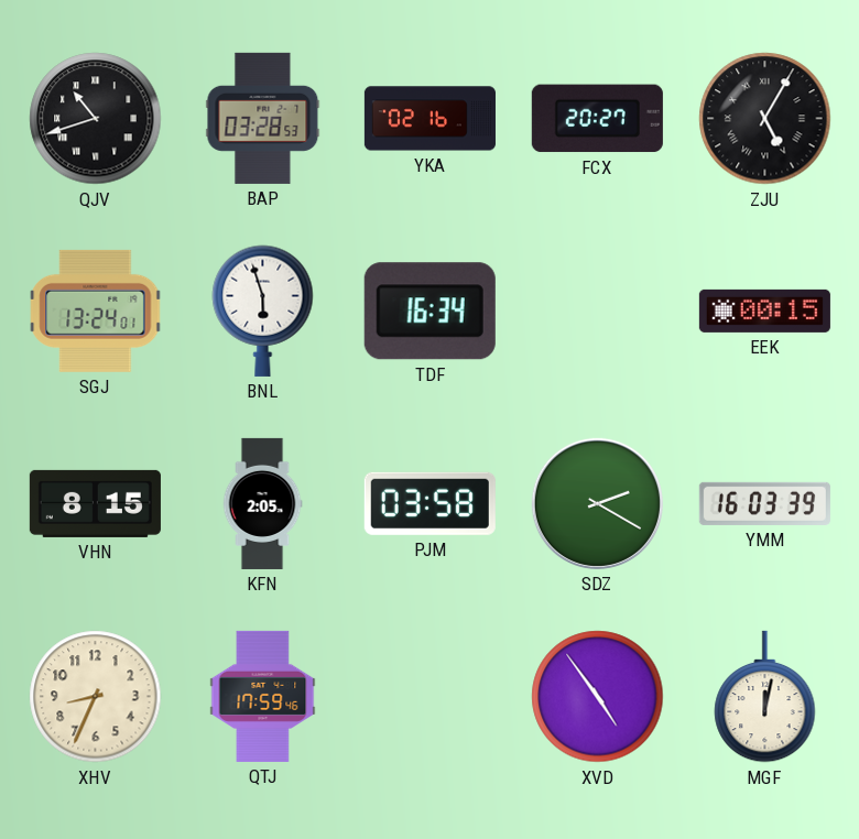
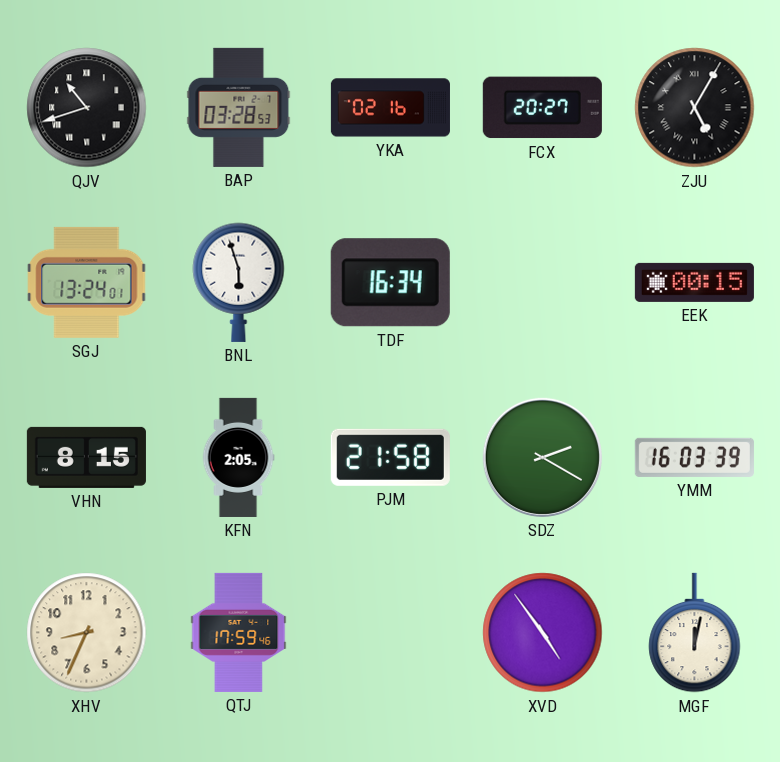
PJM: 03:58 -> 21:58 (390, 457)
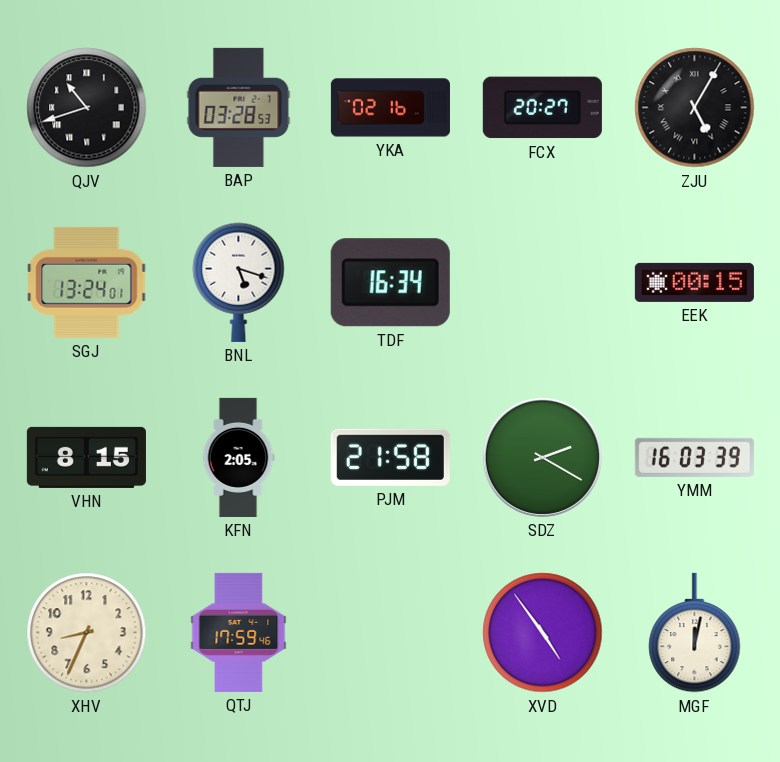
BNL: 5:57 -> 5:18 (239, 282)
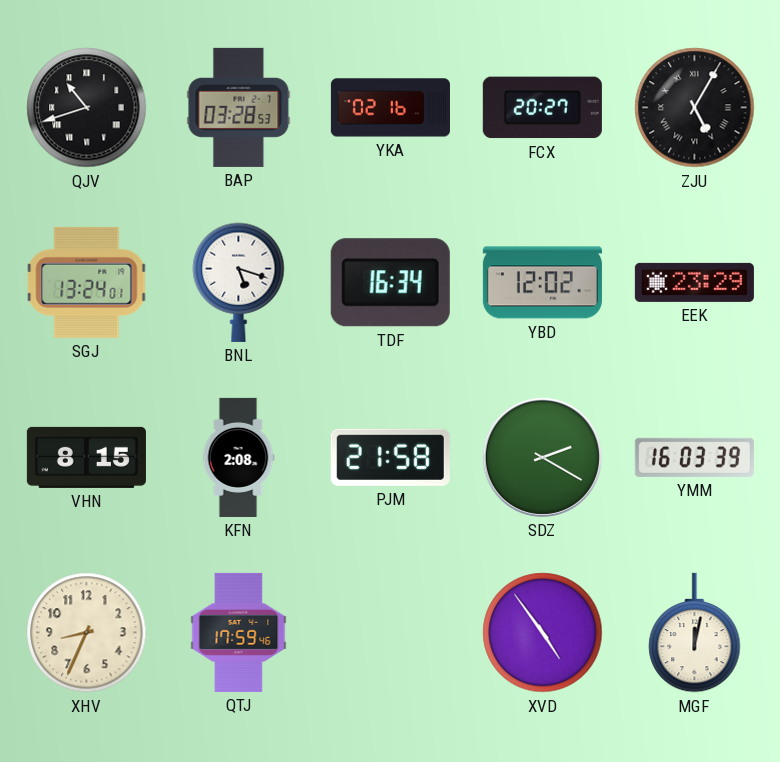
YBD: none -> 12:02 (542, 283)
EEK: 00:15 -> 23:29 (694, 282)
KFN: 2:05 -> 2:08 (238, 457)
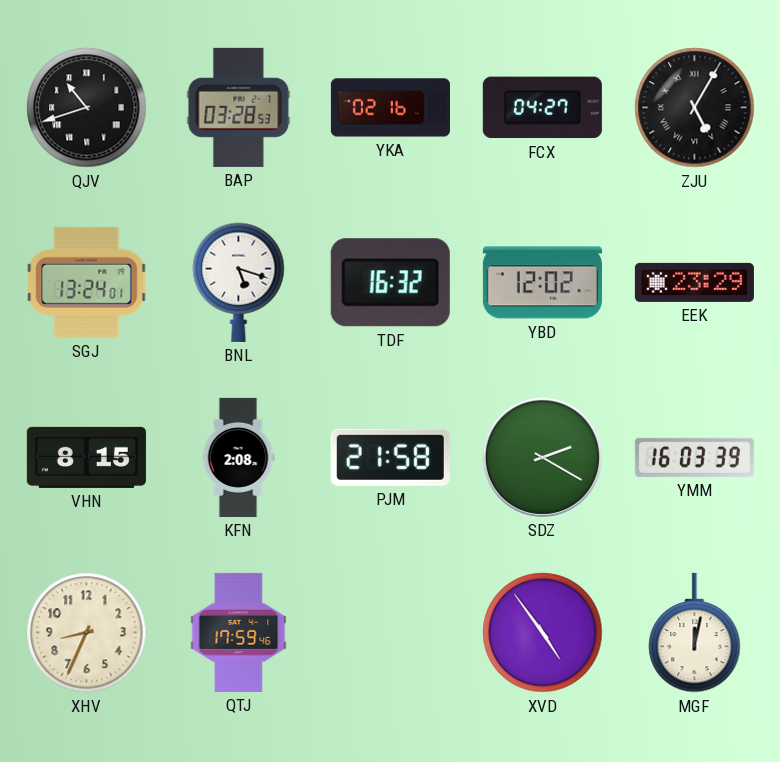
FCX: 20:27 -> 04:27 (542, 108)
TDF: 16:34 -> 16:32 (390, 283)
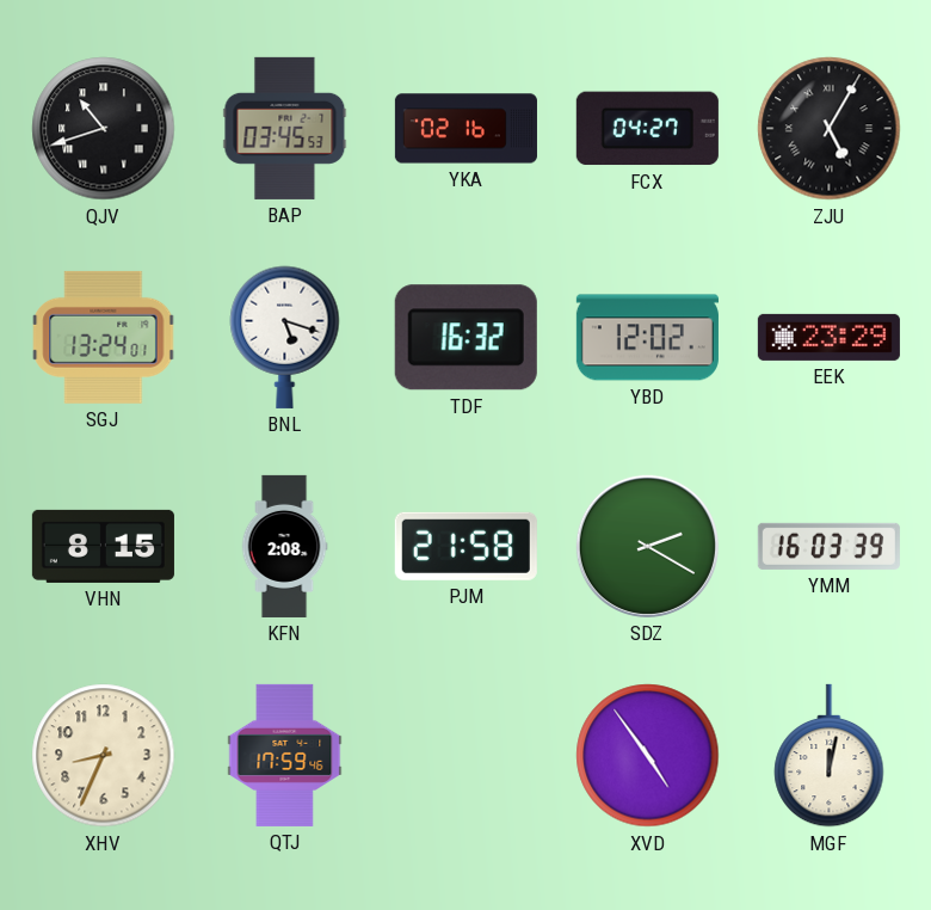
BAP: 03:28 -> 03:45 (285, 128)
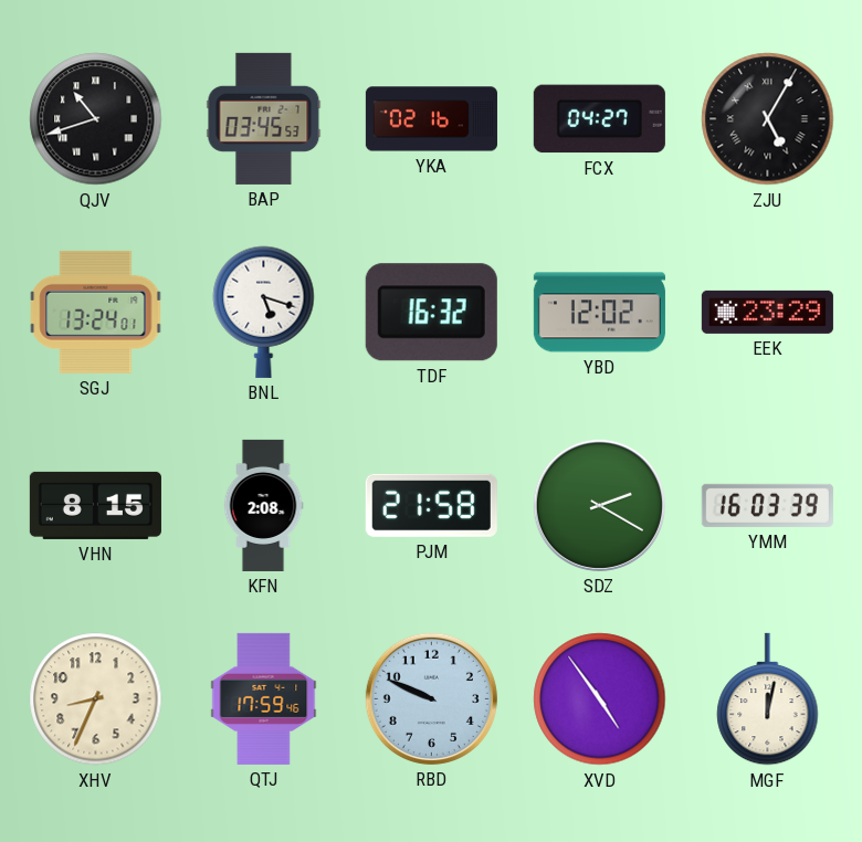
RBD: none -> 9:49 (431, 698)
